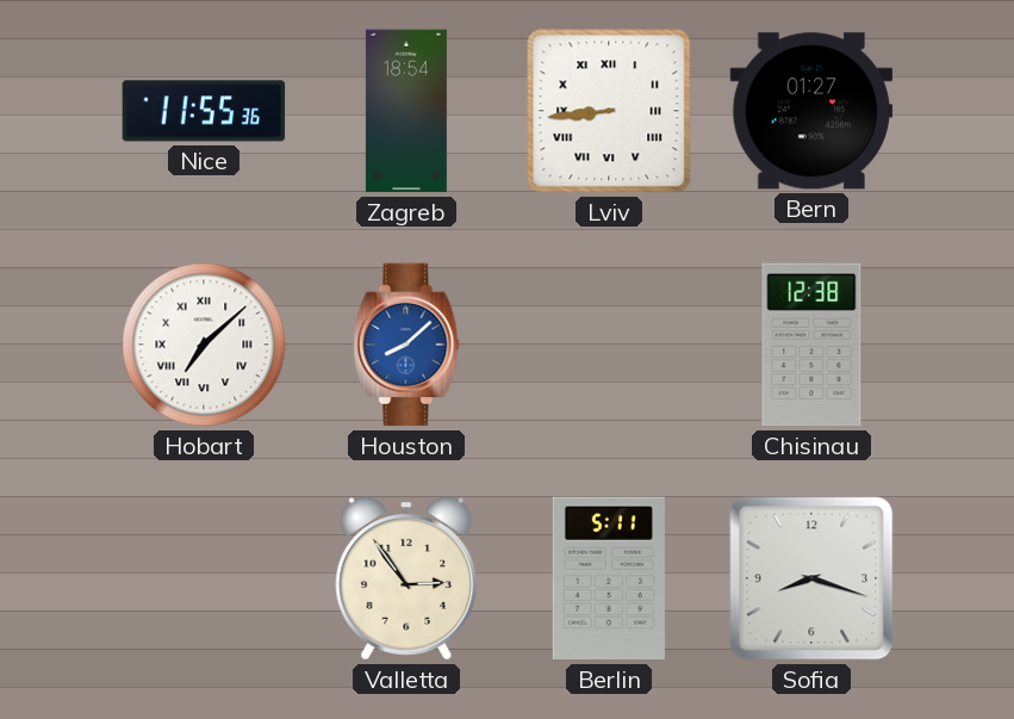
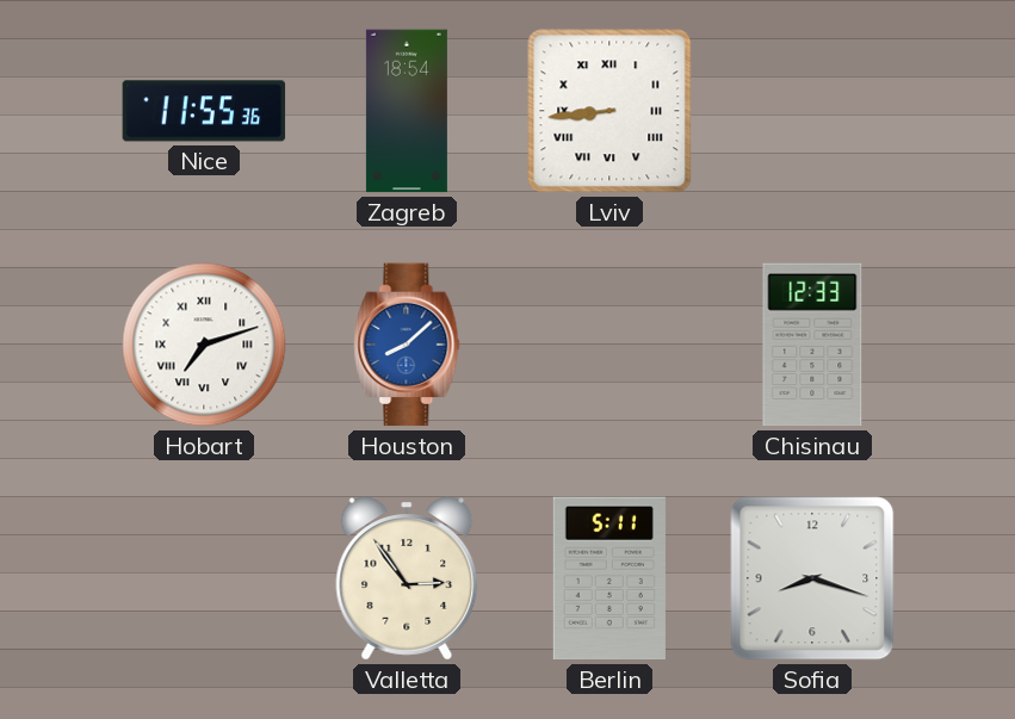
Bern: 01:27 -> none (811, 111)
Hobart: 7:08 -> 7:12 (204, 345)
Chisinau: 12:38 -> 12:33 (812, 345)
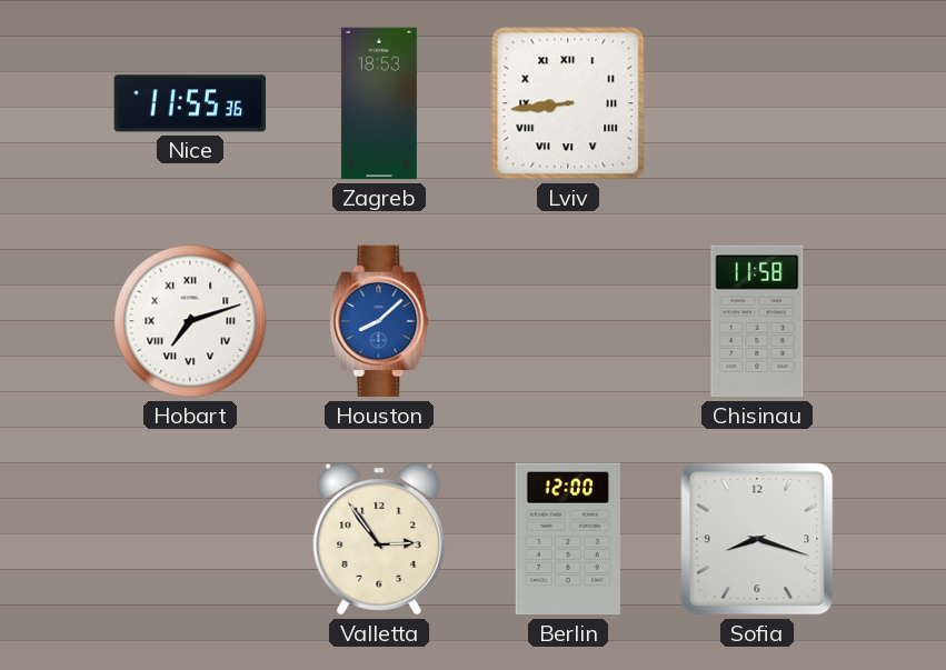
Zagreb: 18:54 -> 18:53 (379, 103)
Chisinau: 12:33 -> 11:58 (757, 321)
Berlin: 5:11 -> 12:00 (568, 539)
